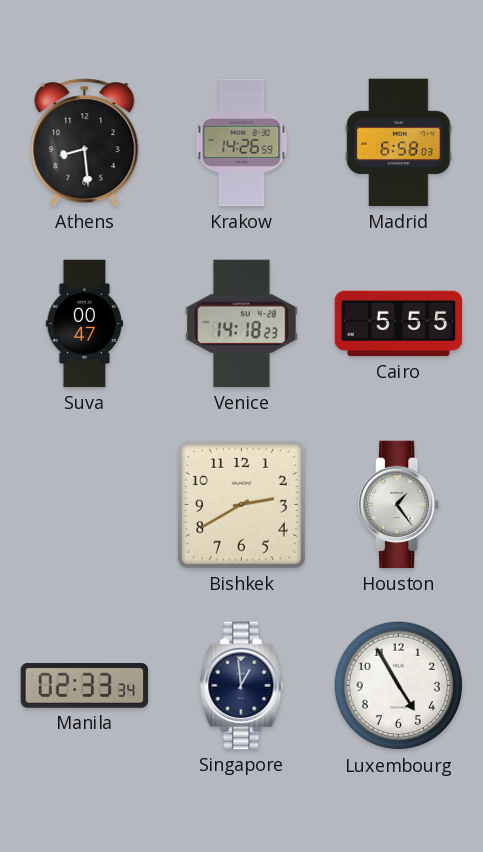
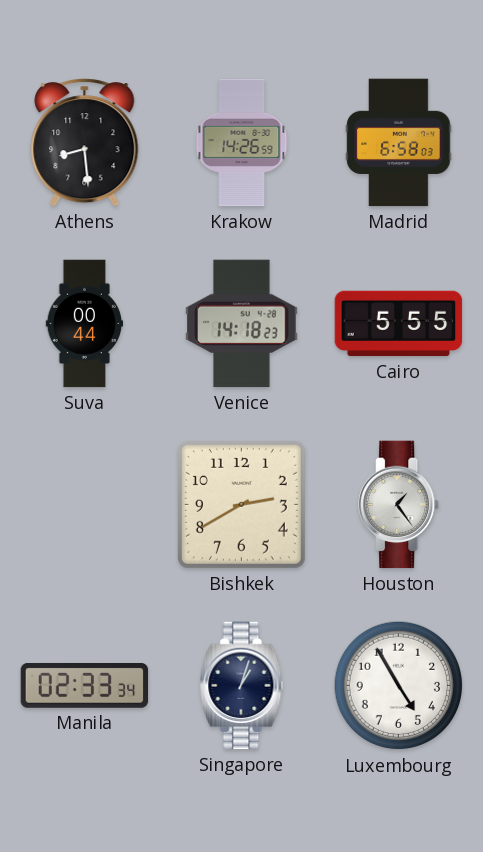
Suva: 00:47 -> 00:44 (85, 324)
Singapore: 12:59 -> 1:03 (242, 686)
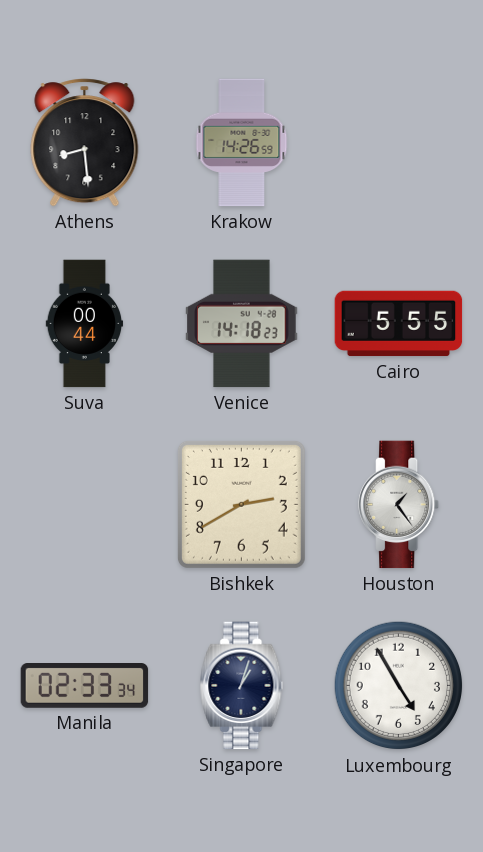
Madrid: 6:58 -> none (399, 143)
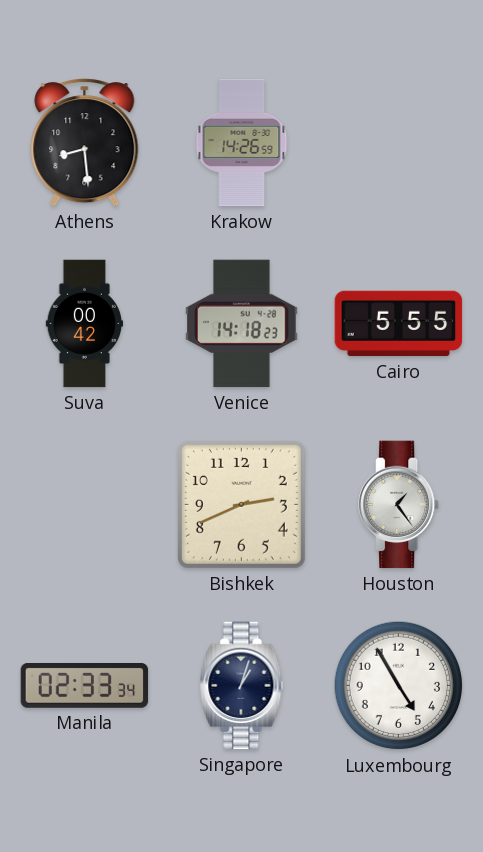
Suva: 00:44 -> 00:42 (85, 324)
Bishkek: 2:40 -> 2:41 (241, 504)
